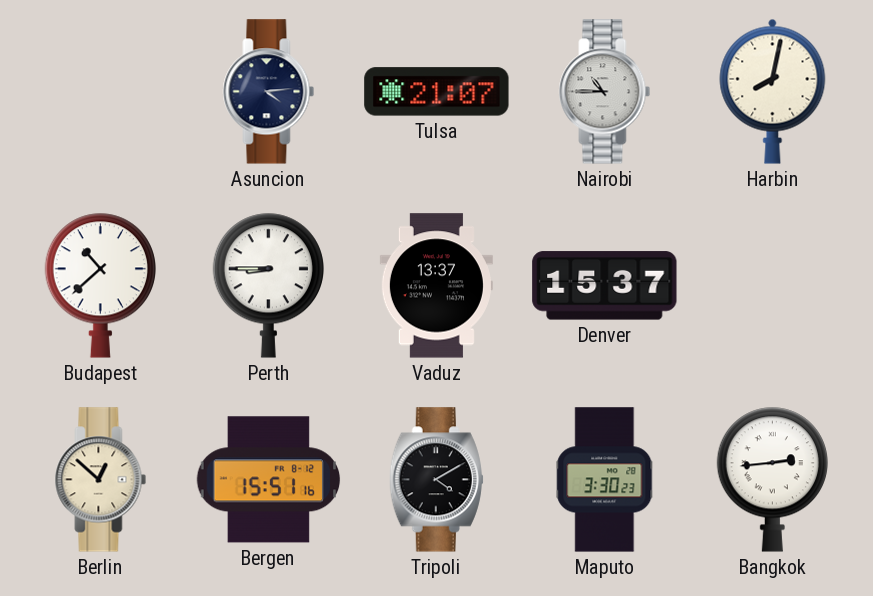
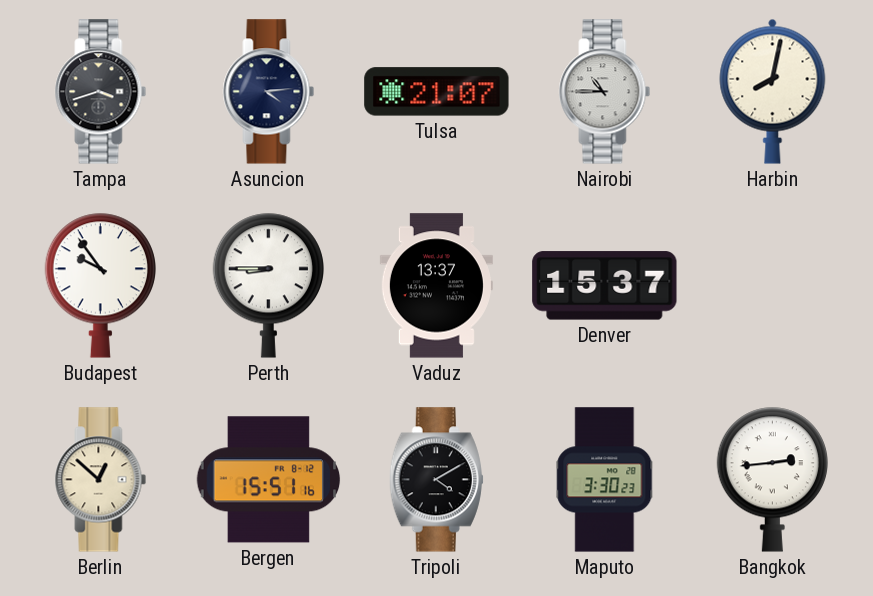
Tampa: none -> 3:42 (101, 92)
Budapest: 10:38 -> 9:54 (100, 285)
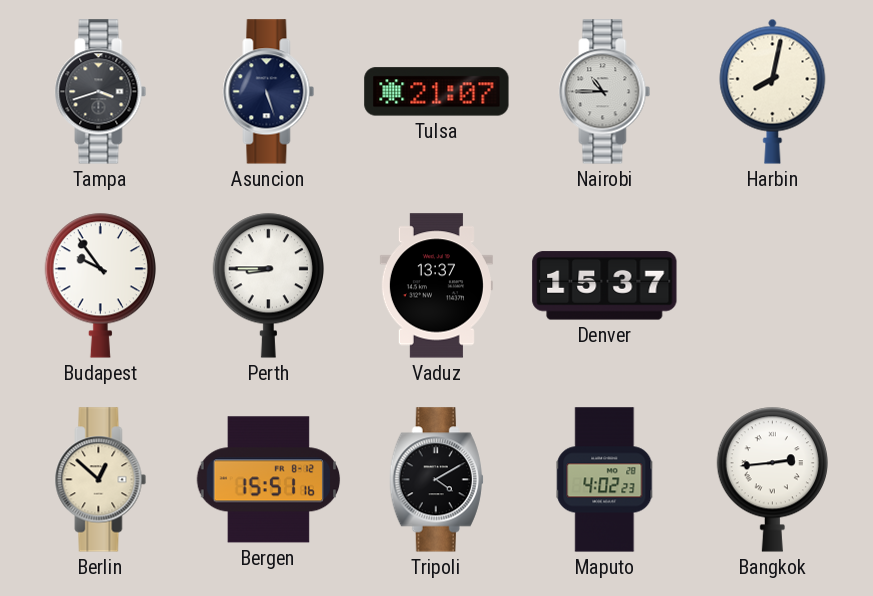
Asuncion: 4:14 -> 5:27 (269, 92)
Maputo: 3:30 -> 4:02 (605, 480)
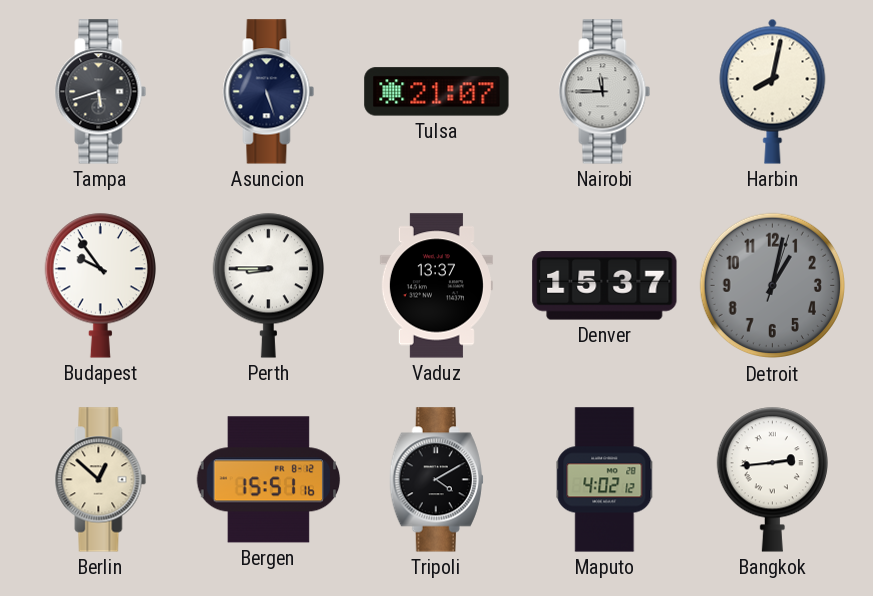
Tampa: 3:42 -> 5:42 (101, 92)
Nairobi: 10:45 -> 11:45 (605, 92)
Detroit: none -> 1:02 (773, 286)
Maputo: 4:02:23 -> 4:02:12 (605, 480)
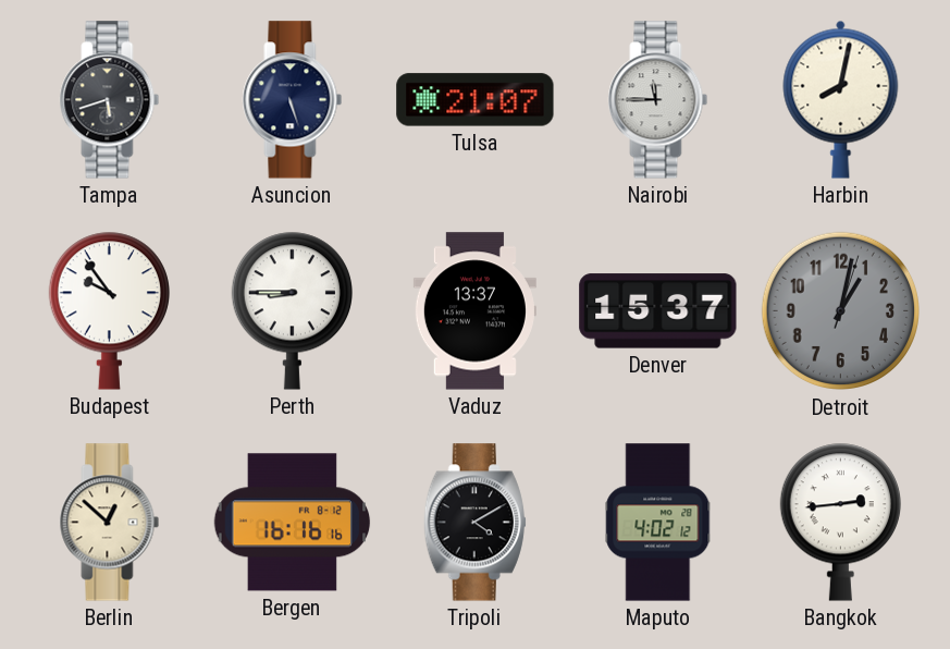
Bergen: 15:51 -> 16:16 (293, 523)
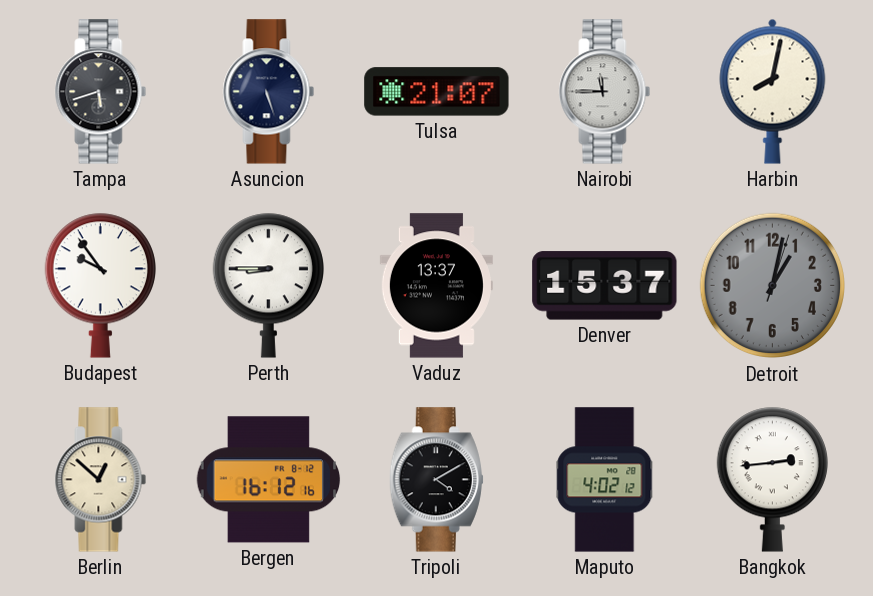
Bergen: 16:16 -> 16:12 (269, 480)
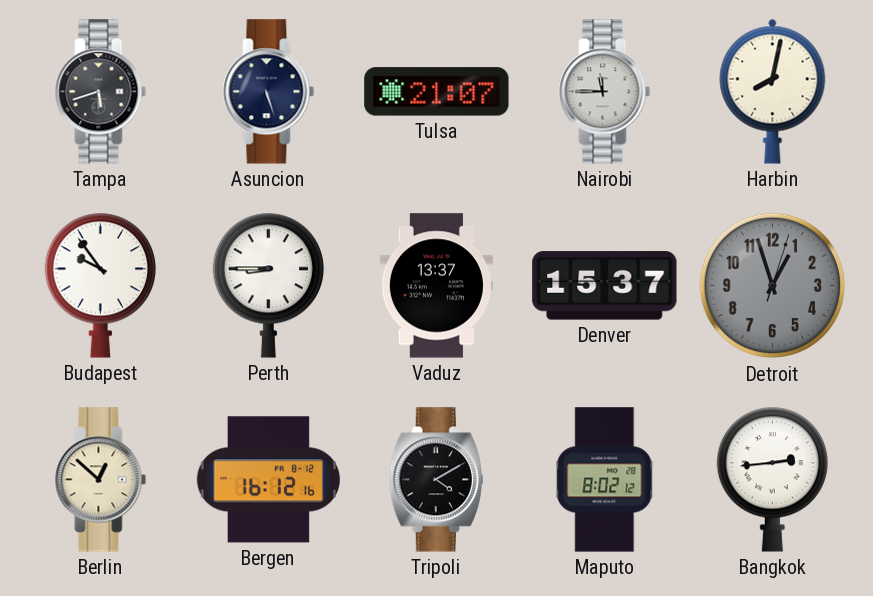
Detroit: 1:02 -> 12:57 (773, 286)
Maputo: 4:02 -> 8:02 (605, 480)
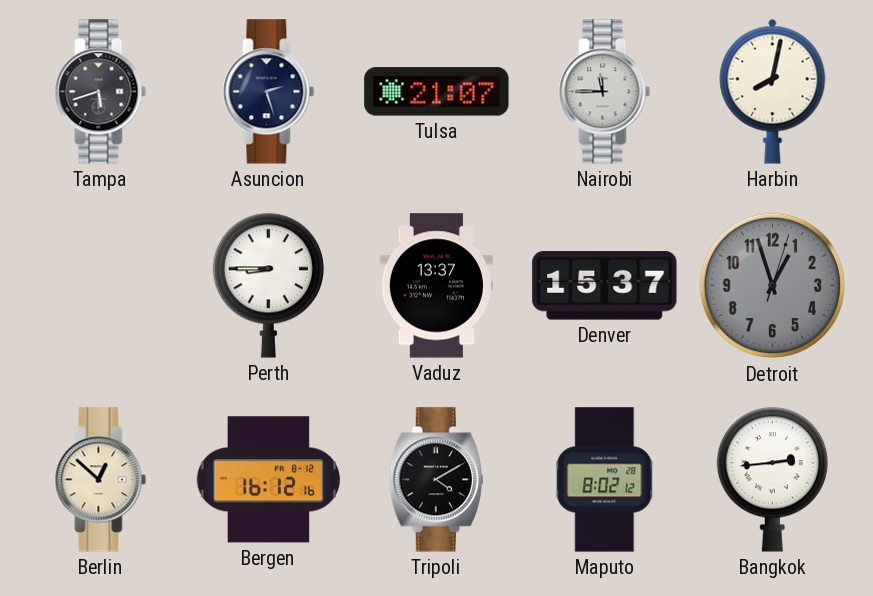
Asuncion: 5:27 -> 2:27 (269, 92)
Budapest: 9:54 -> none (100, 285)
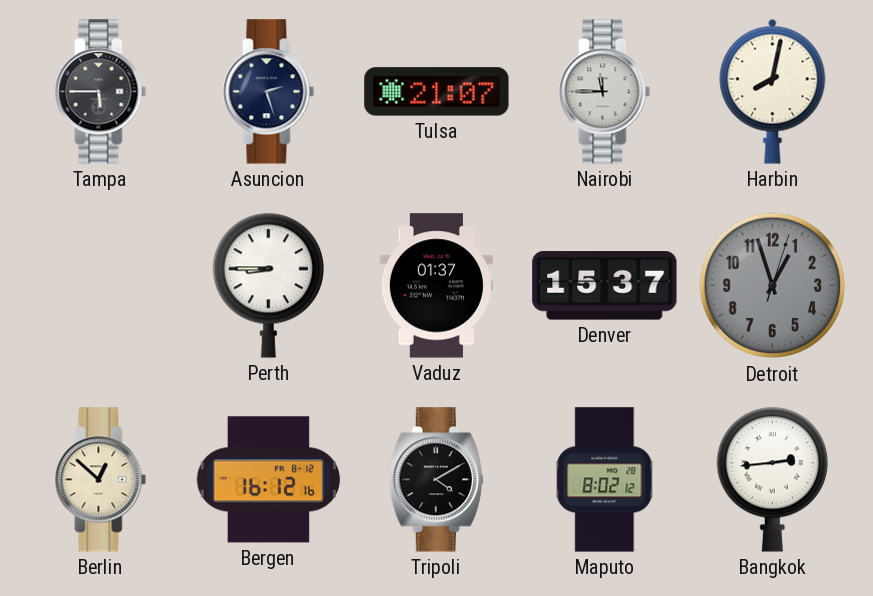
Tampa: 5:42 -> 5:45 (101, 92)
Vaduz: 13:37 -> 01:37 (436, 286)
